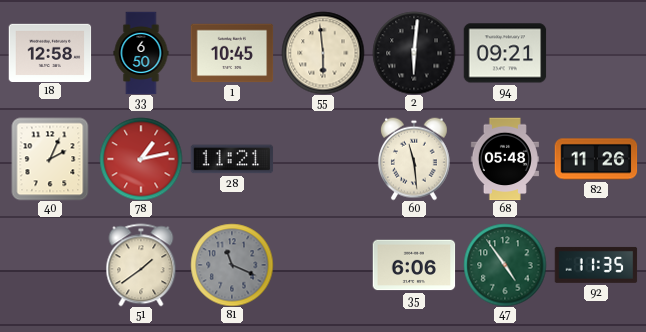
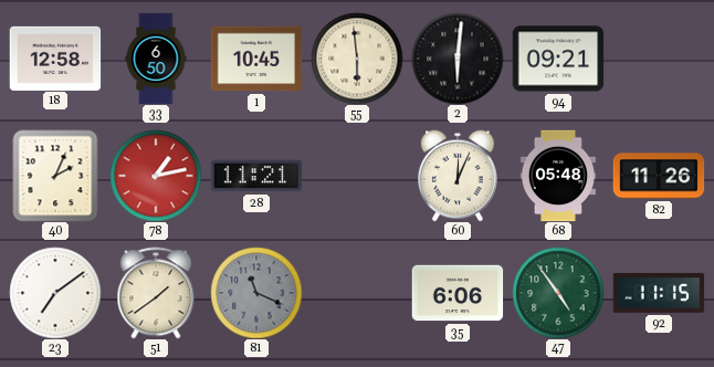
60: 11:29 -> 12:04 (458, 176)
23: none -> 7:09 (55, 293)
92: 11:35 -> 11:15 (659, 293)
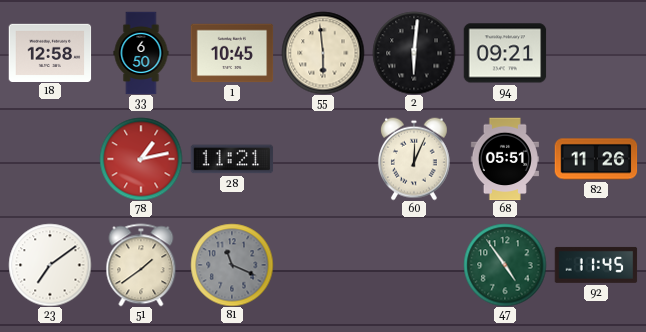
40: 2:04 -> none (55, 176)
68: 05:48 -> 05:51 (505, 159)
35: 6:06 -> none (458, 293)
92: 11:15 -> 11:45 (596, 265)
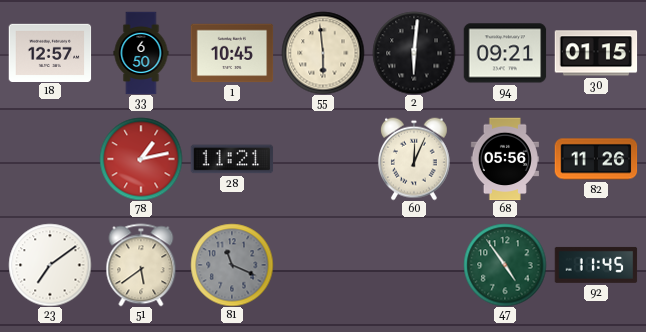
18: 12:58 -> 12:57 (50, 52)
30: none -> 01:15 (596, 53)
68: 05:51 -> 05:56 (505, 159)
51: 1:39 -> 5:39 (141, 265)
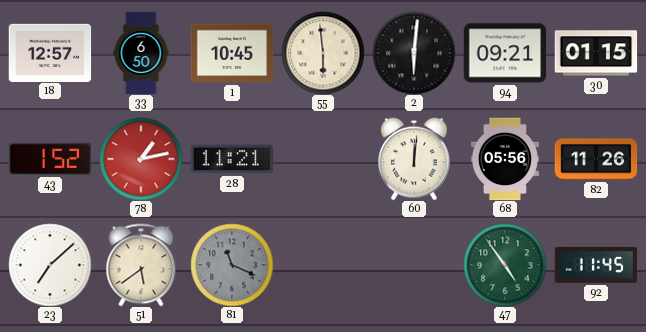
43: none -> 1:52 (50, 159)
60: 12:04 -> 12:01 (414, 159)
23: 7:09 -> 7:08 (50, 265)
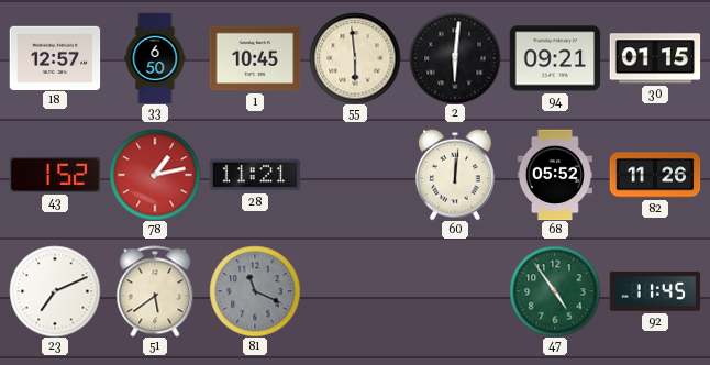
68: 05:56 -> 05:52 (555, 175)
23: 7:08 -> 7:11 (55, 291)
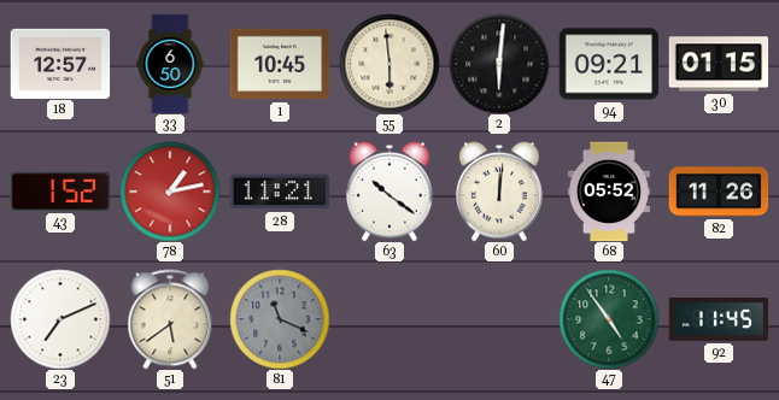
63: none -> 10:21 (389, 192)
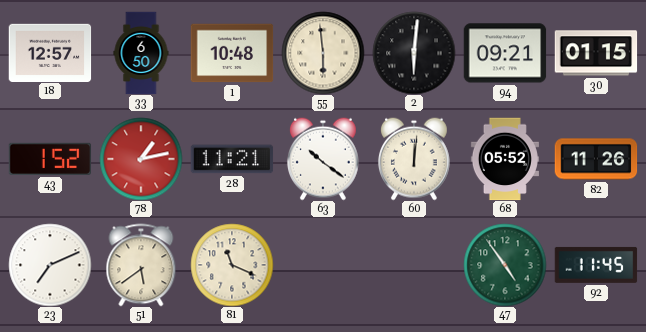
1: 10:45 -> 10:48 (232, 53)
81 dial: grey -> cream (232, 265)
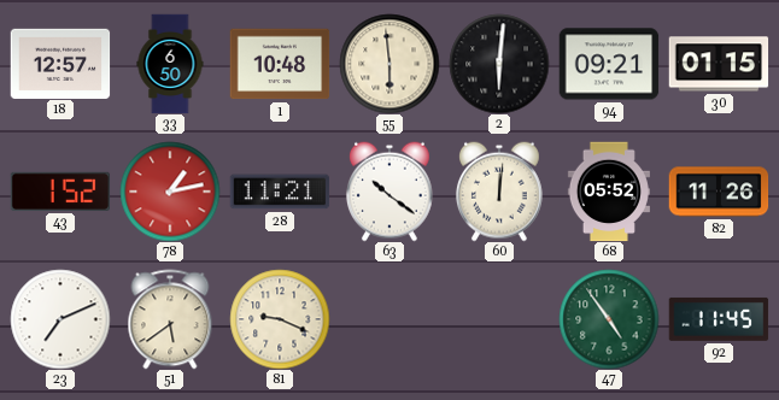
81: 11:19 -> 9:19 (280, 319)
